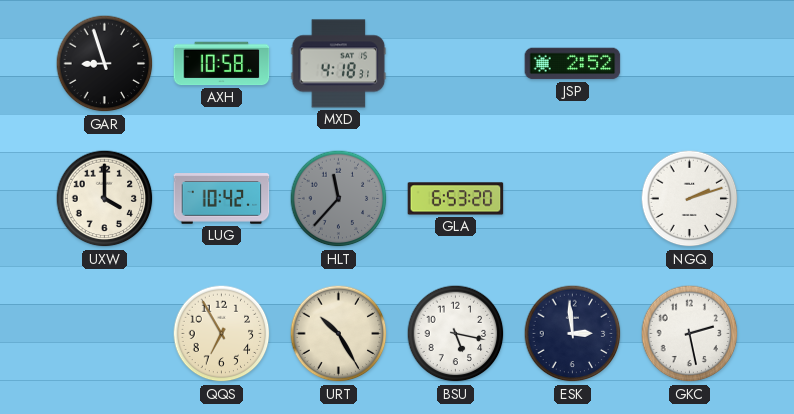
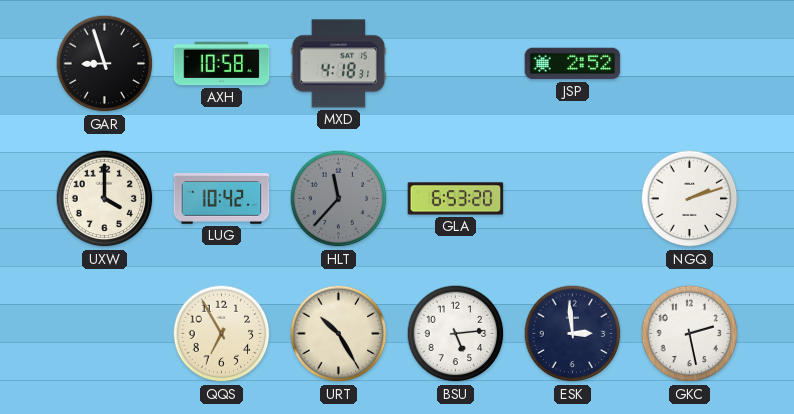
BSU: 5:17 -> 5:14 (456, 334)
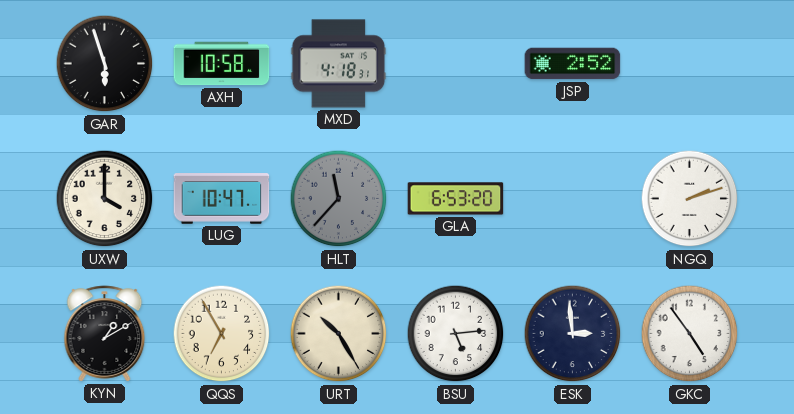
GAR: 8:57 -> 5:57 (105, 64)
LUG: 10:42 -> 10:47 (222, 199)
KYN: none -> 1:10 (105, 334)
GKC: 2:28 -> 4:54 (690, 334)
